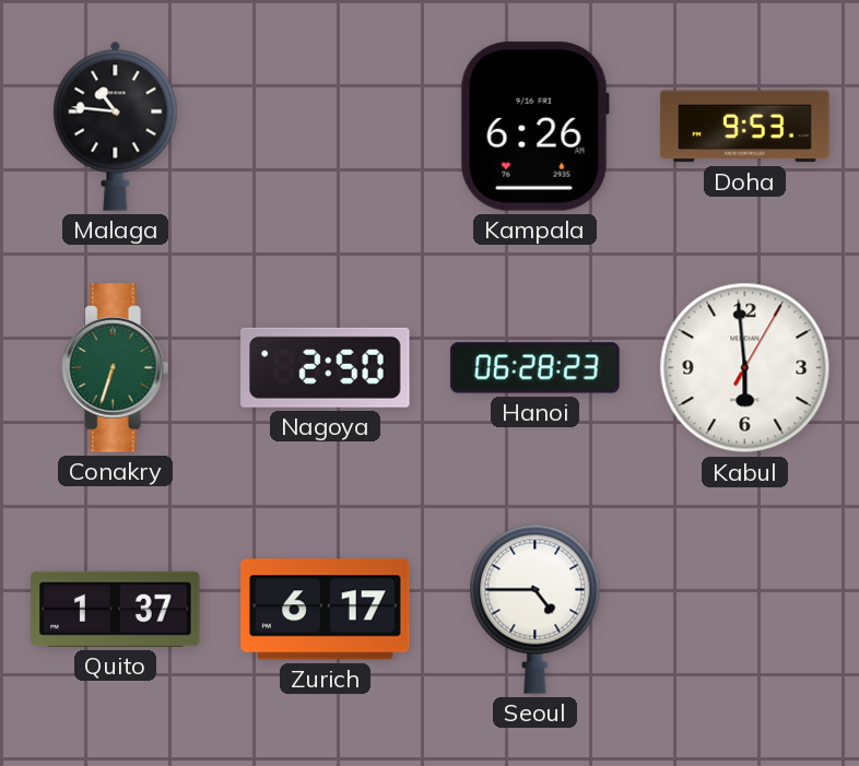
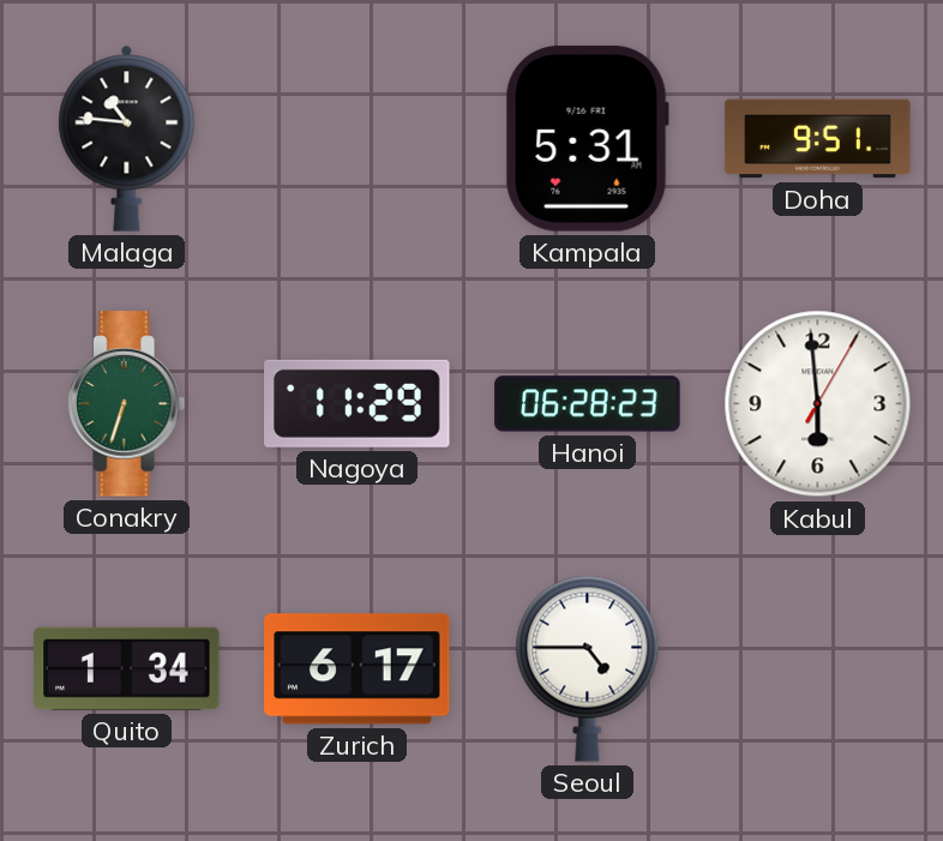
Kampala: 6:26 -> 5:31 (587, 139)
Doha: 9:53 -> 9:51 (818, 139)
Nagoya: 2:50 -> 11:29 (358, 403)
Quito: 1:37 -> 1:34 (127, 668)
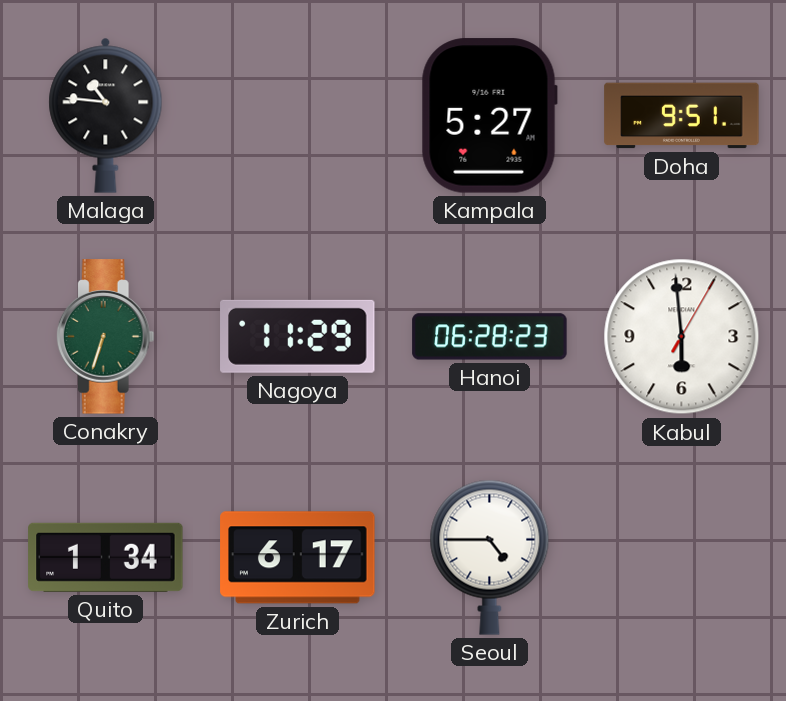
Kampala: 5:31 -> 5:27 (489, 116)
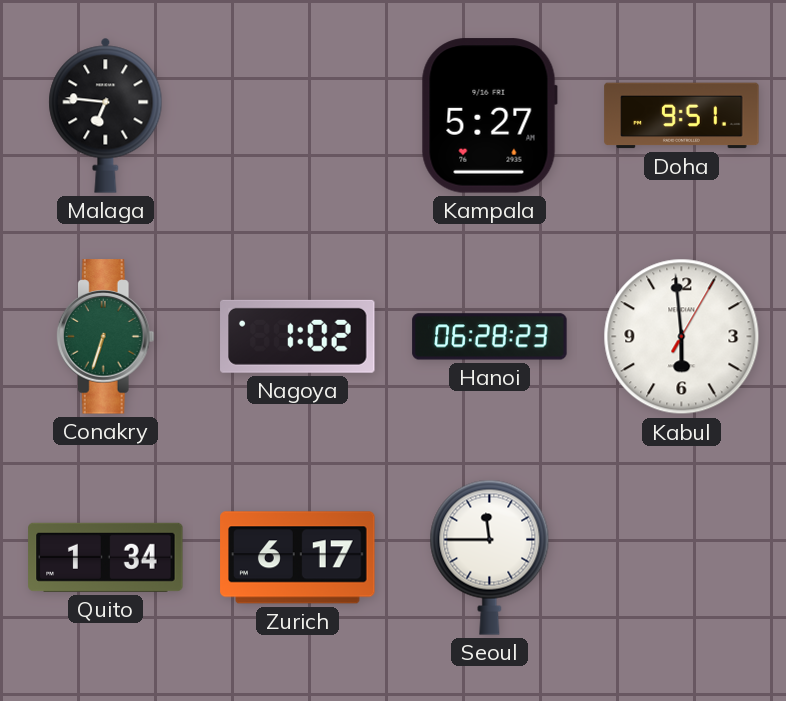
Malaga: 10:46 -> 6:46 (106, 115)
Nagoya: 11:29 -> 1:02 (298, 336)
Seoul: 4:45 -> 11:45 (490, 557)
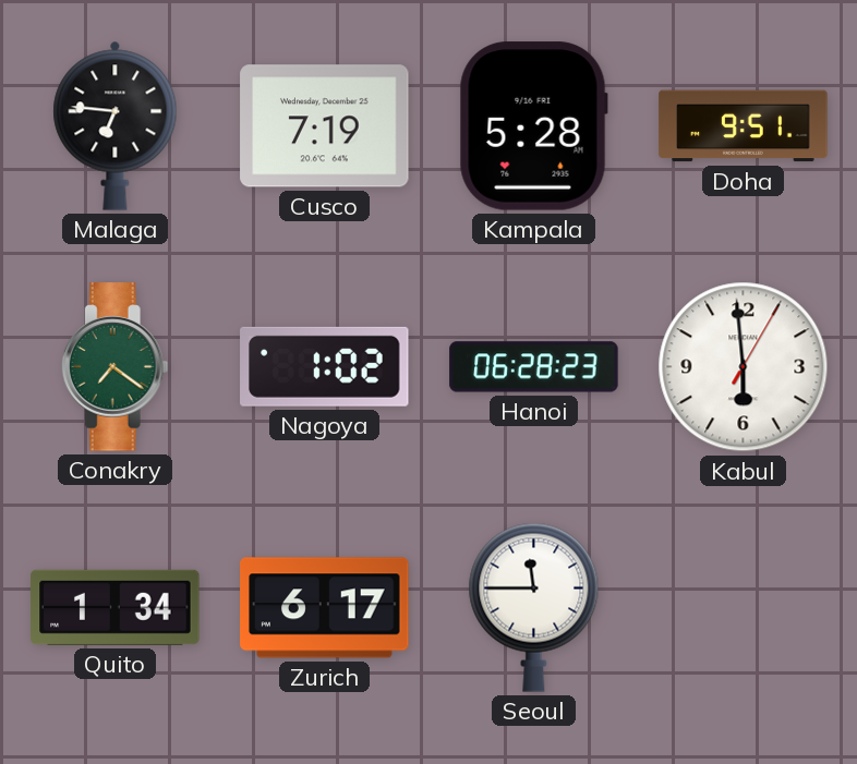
Cusco: none -> 7:19 (325, 126)
Kampala: 5:27 -> 5:28 (533, 126)
Conakry: 6:33 -> 7:21 (114, 367)
